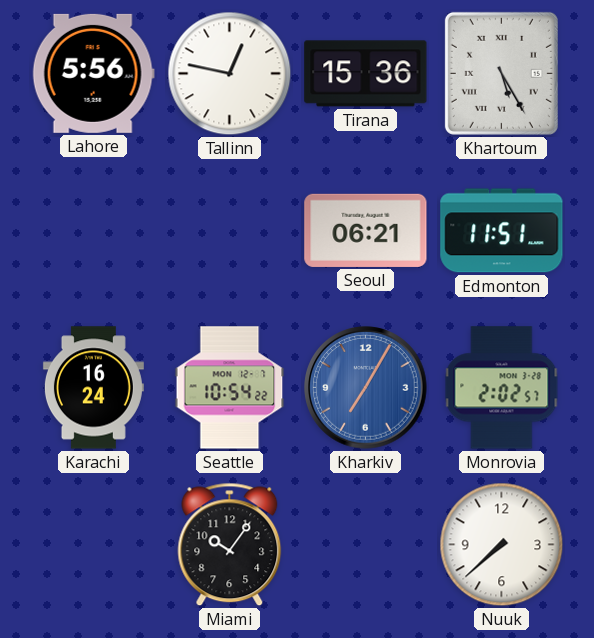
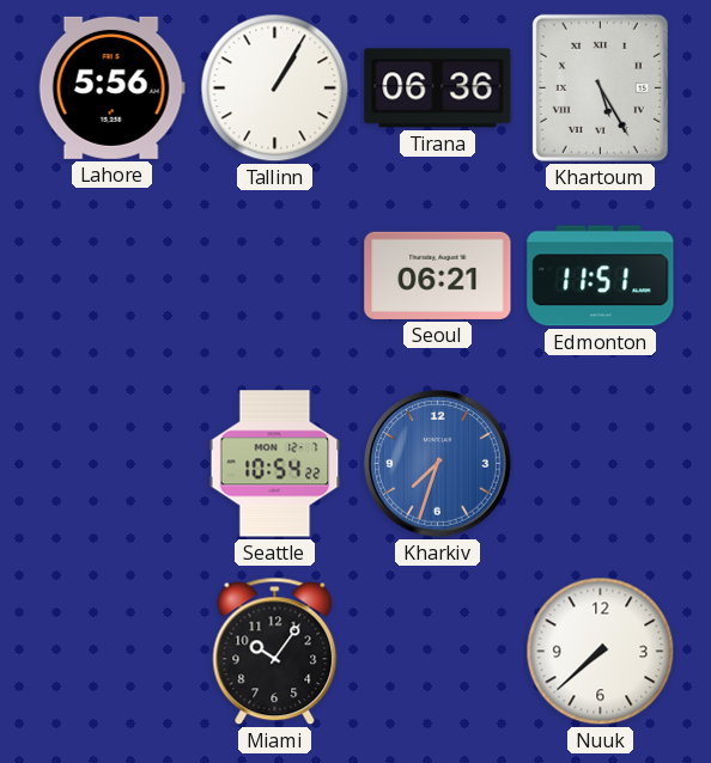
Tallinn: 12:47 -> 1:05 (275, 88)
Tirana: 15:36 -> 06:36 (438, 88)
Karachi: 16:24 -> none (93, 388)
Kharkiv: 7:05 -> 7:33 (438, 464)
Monrovia: 2:02 -> none (502, 388)
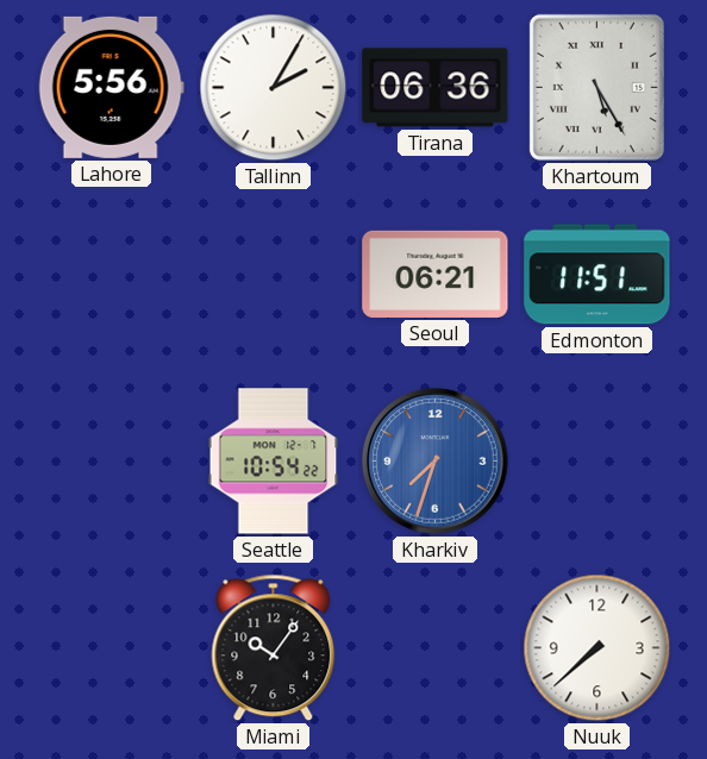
Tallinn: 1:05 -> 2:05 (274, 88)
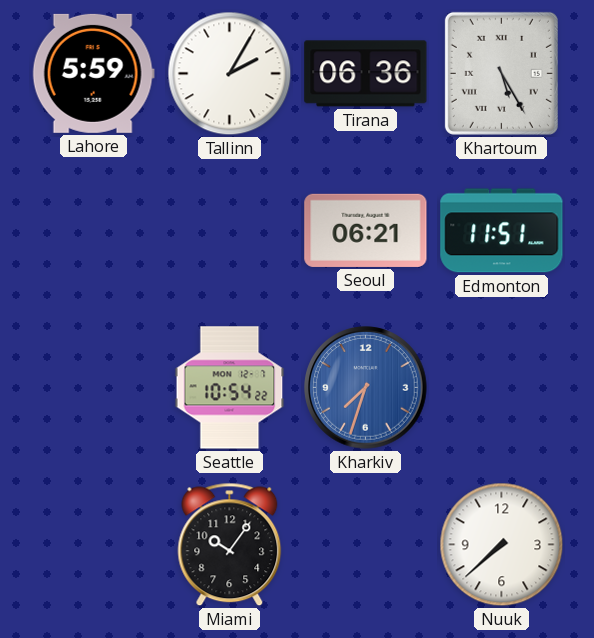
Lahore: 5:56 -> 5:59 (93, 73)
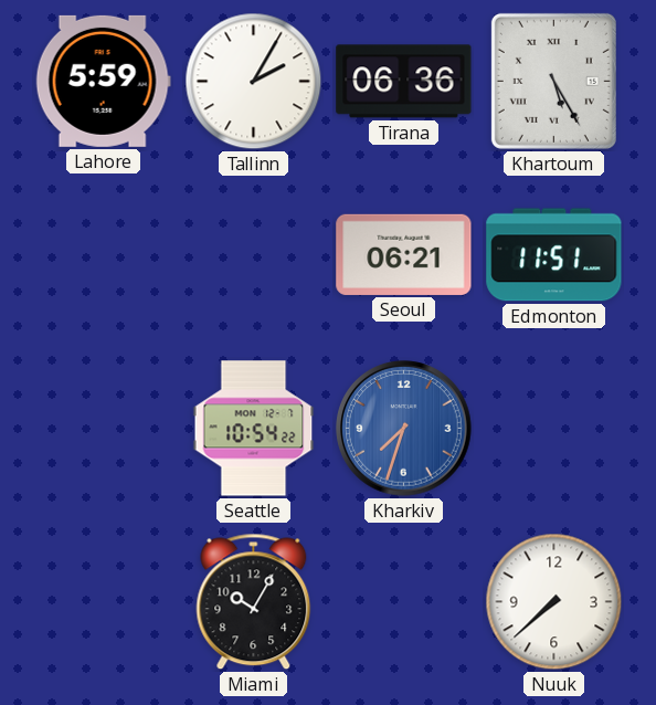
Miami: 10:06 -> 10:05 (254, 602)
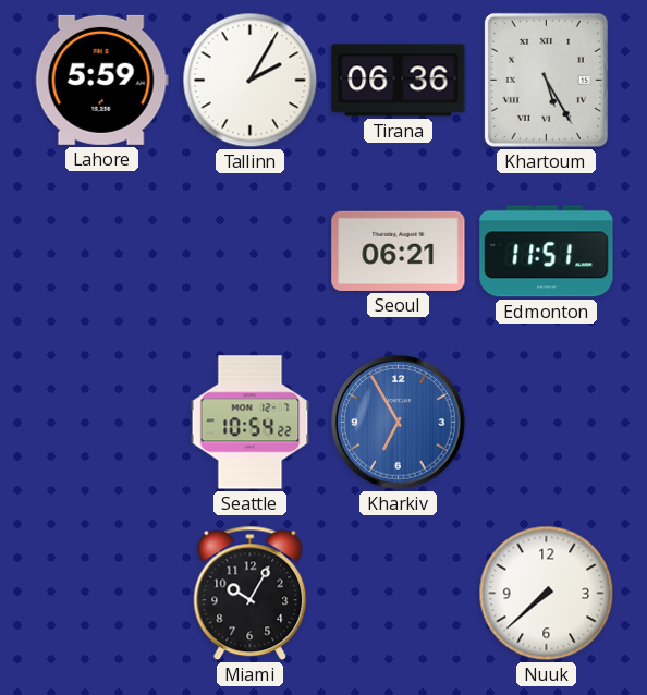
Kharkiv: 7:33 -> 6:55 (399, 423)
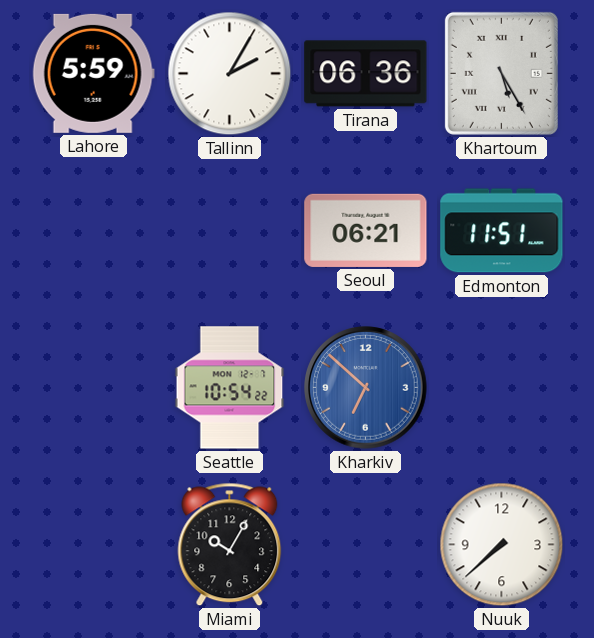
Kharkiv: 6:55 -> 6:52 (366, 388)
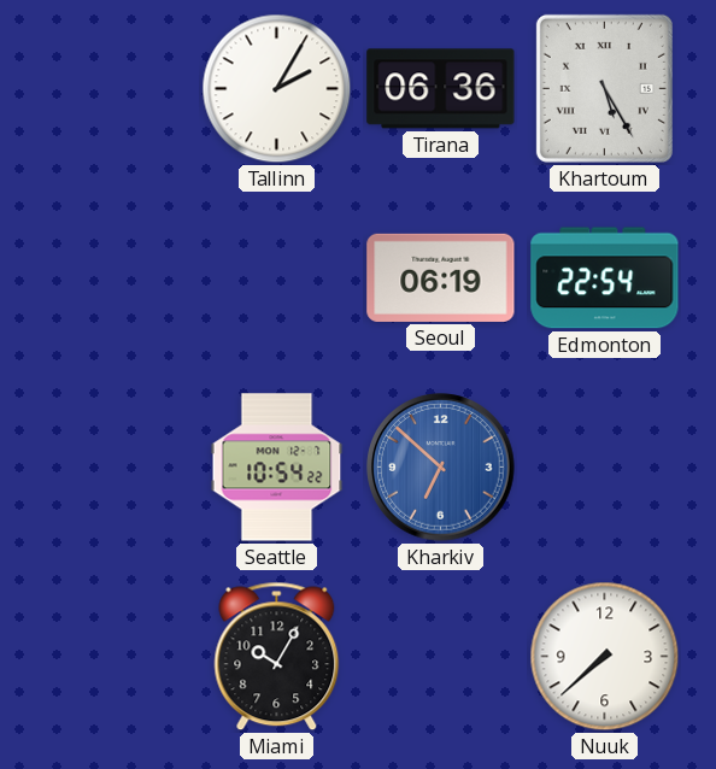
Lahore: 5:59 -> none (93, 73)
Seoul: 06:21 -> 06:19 (441, 277)
Edmonton: 11:51 -> 22:54 (605, 278)
